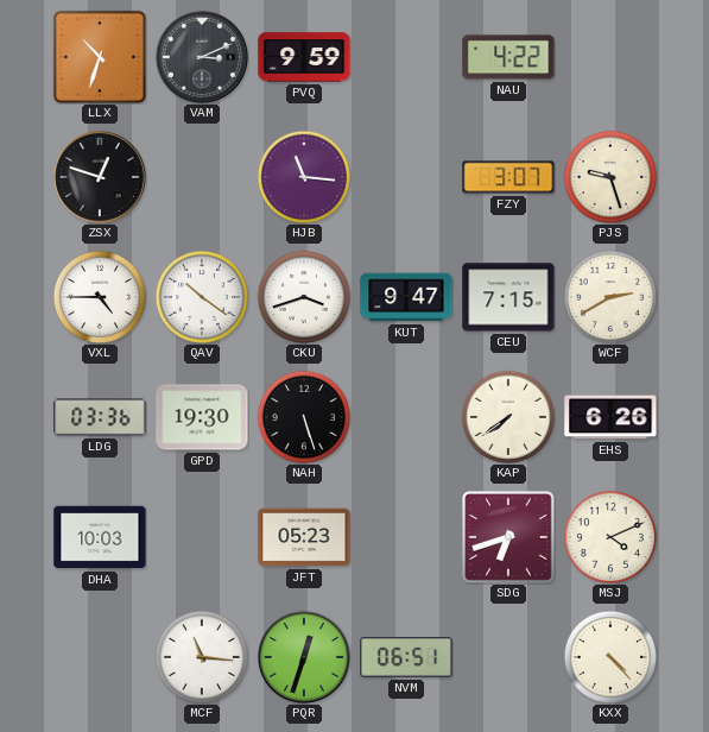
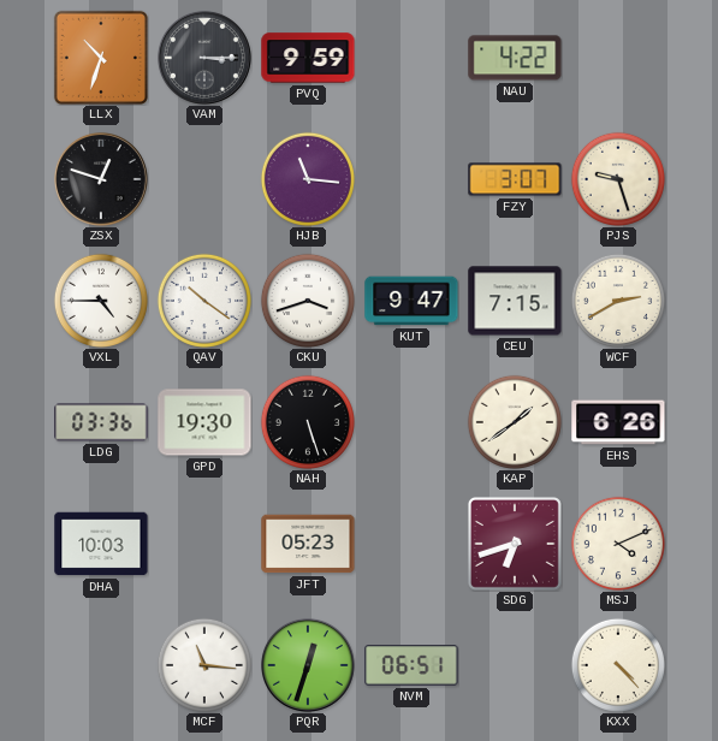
VAM: 3:11 -> 3:15 (206, 59)
KAP: 7:39 -> 1:39 (515, 422)
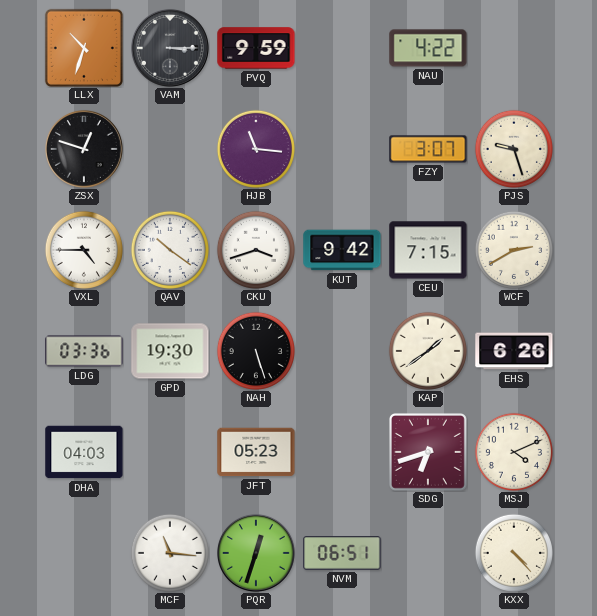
KUT: 9:47 -> 9:42 (342, 250)
DHA: 10:03 -> 04:03 (84, 452)
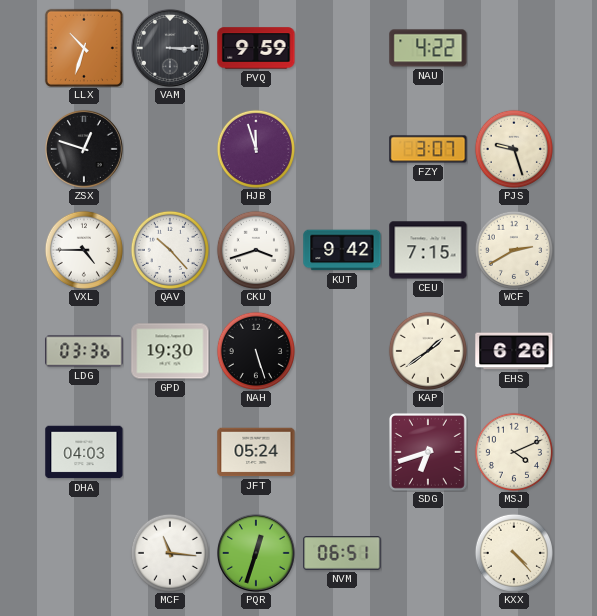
HJB: 11:16 -> 11:57 (256, 149)
QAV: 10:21 -> 10:23 (170, 250)
JFT: 05:23 -> 05:24 (256, 452)
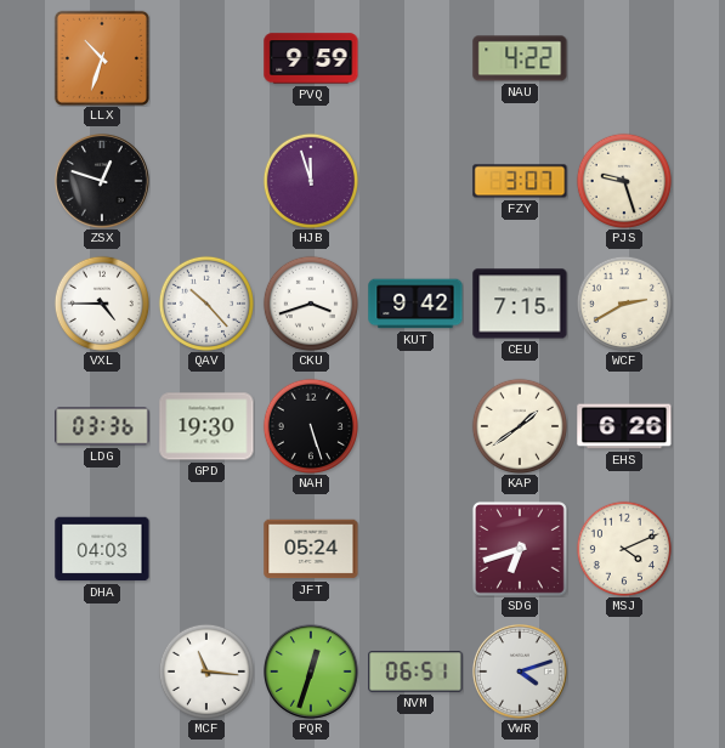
VAM: 3:15 -> none (171, 49)
VWR: none -> 4:12 (521, 673)
KXX: 4:23 -> none (514, 553)
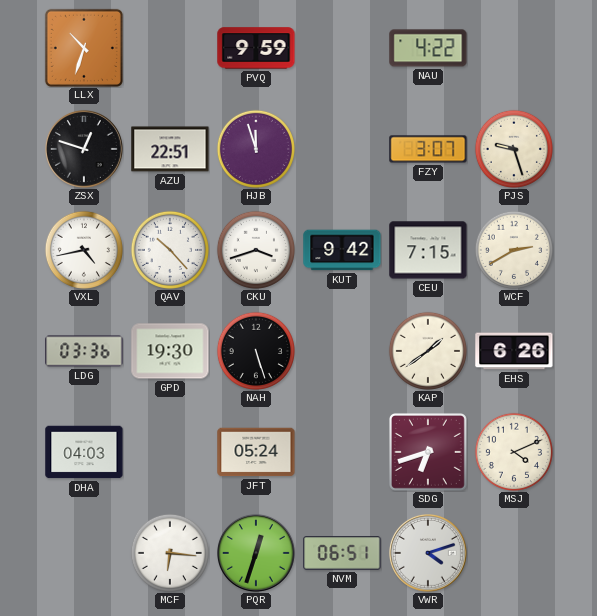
AZU: none -> 22:51 (170, 149)
VXL: 4:45 -> 4:43 (84, 250)
MCF: 11:16 -> 6:16 (170, 553)
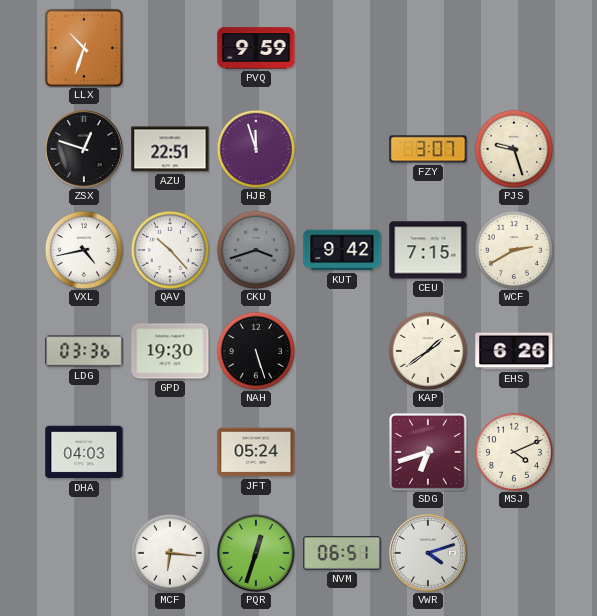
NAU: 4:22 -> none (428, 48)
CKU dial: white -> grey (256, 250)
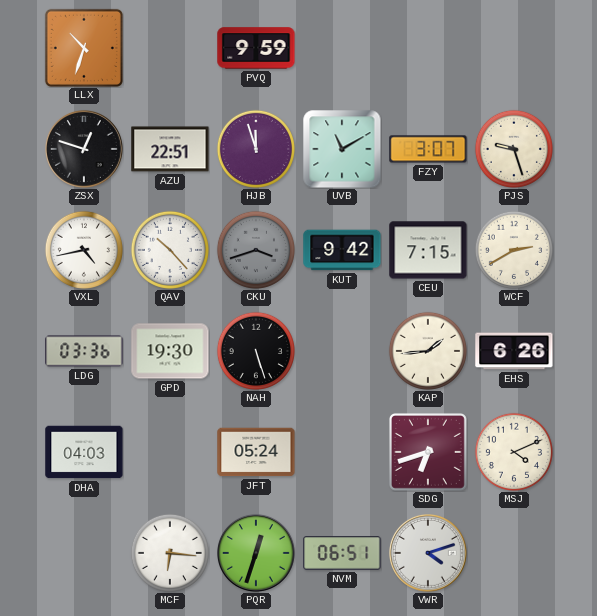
UVB: none -> 11:10 (342, 149)
KAP: 1:39 -> 1:44 (428, 351)
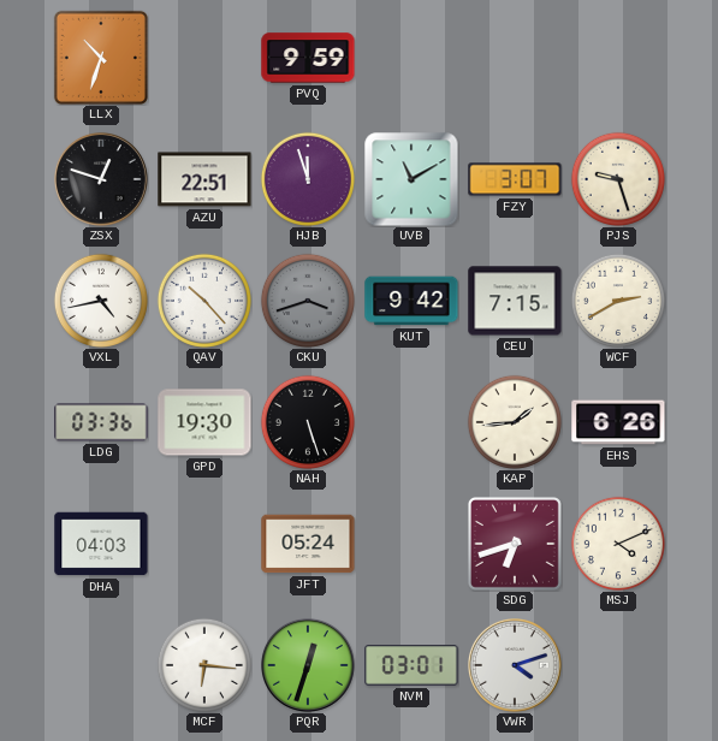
NVM: 06:51 -> 03:01 (411, 665)
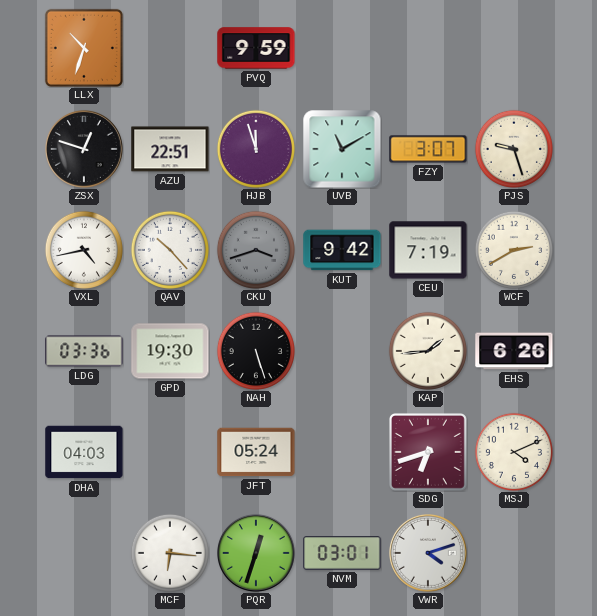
CEU: 7:15 -> 7:19 (428, 250)
